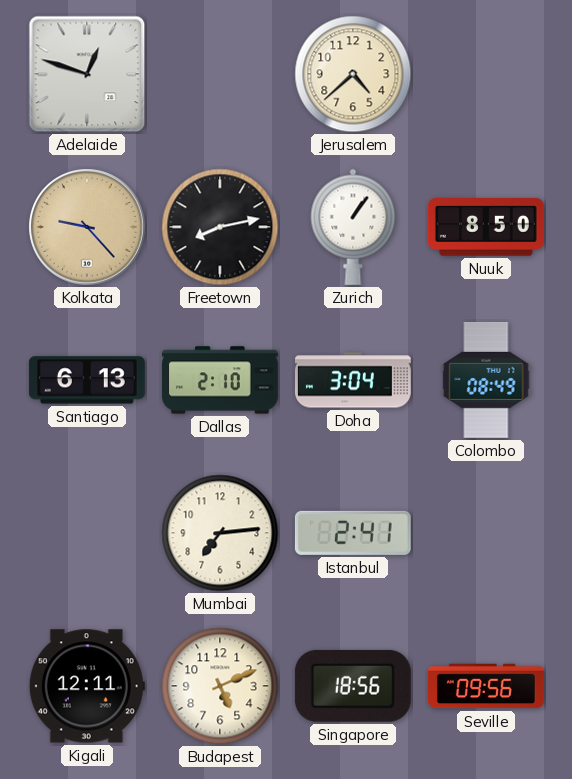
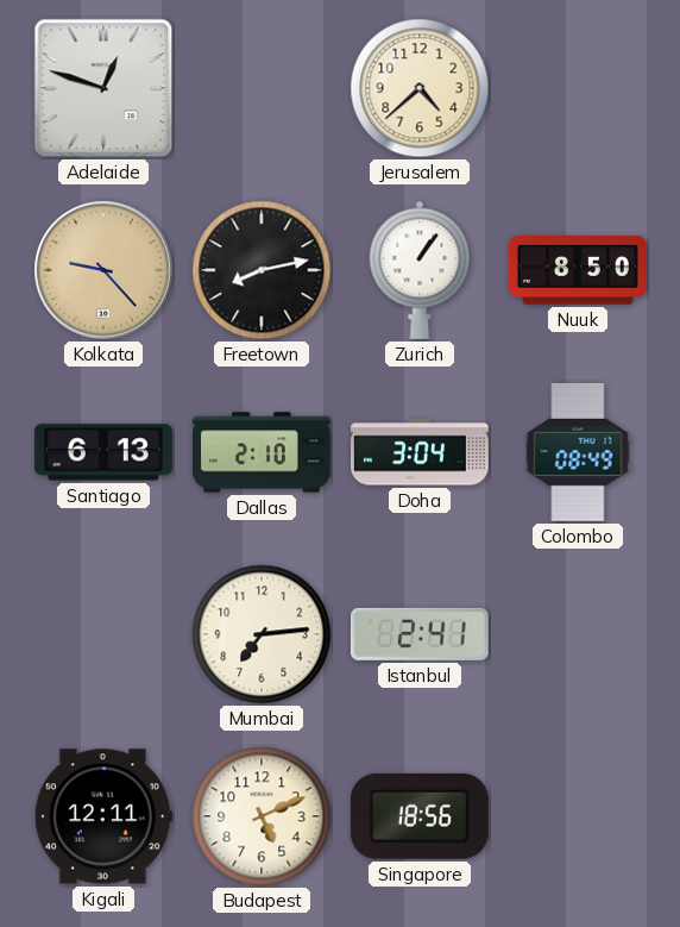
Seville: 09:56 -> none (487, 686)
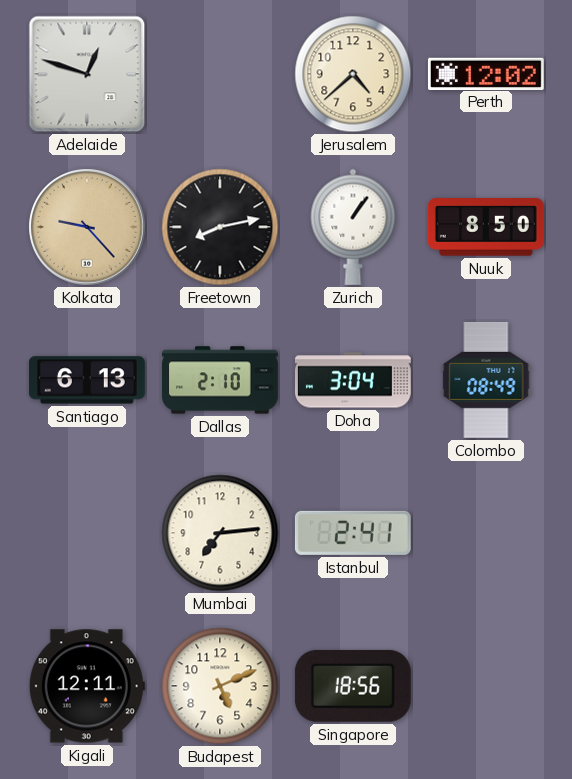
Perth: none -> 12:02 (486, 73)
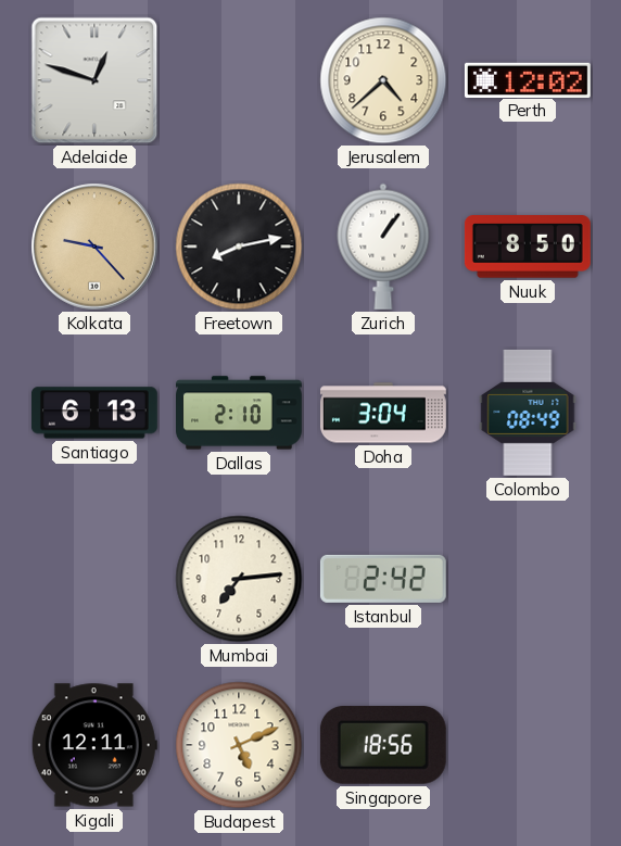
Istanbul: 2:41 -> 2:42 (383, 579)
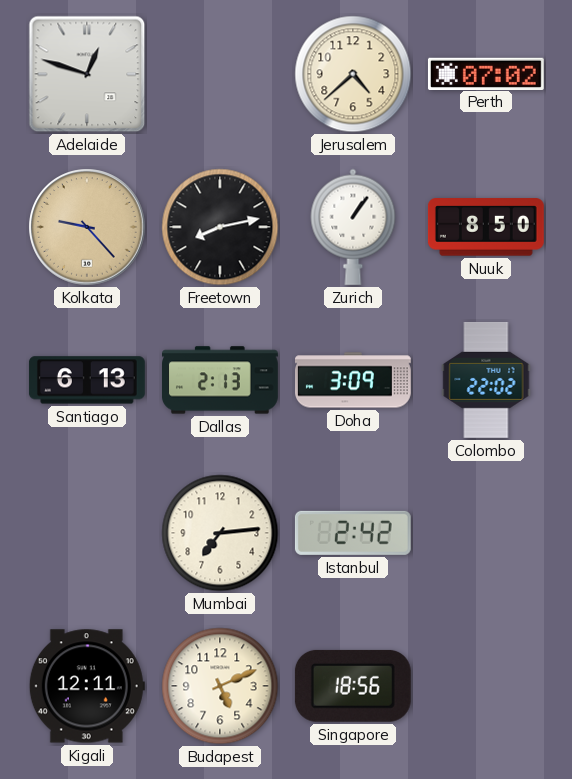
Perth: 12:02 -> 07:02 (486, 73)
Dallas: 2:10 -> 2:13 (221, 380)
Doha: 3:04 -> 3:09 (354, 380)
Colombo: 08:49 -> 22:02 (486, 380)
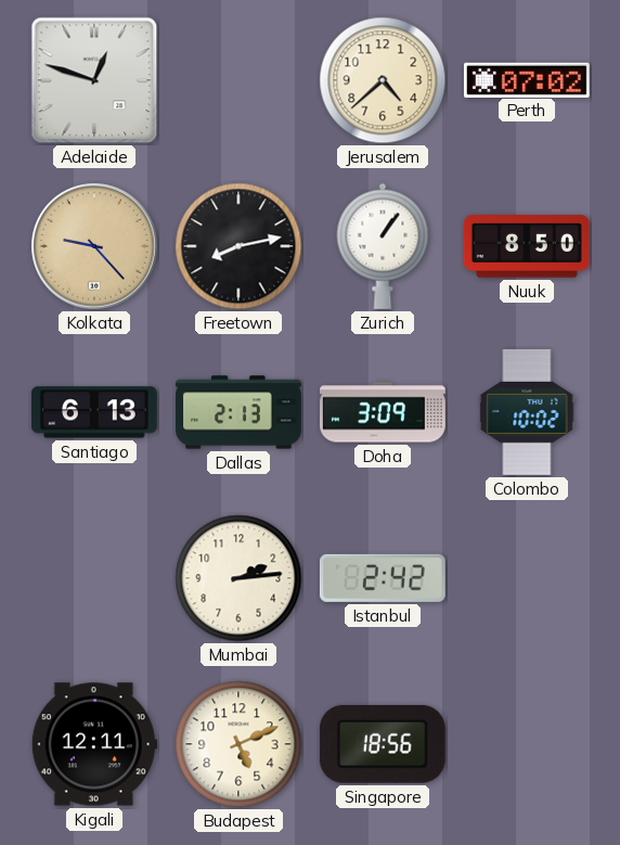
Colombo: 22:02 -> 10:02 (527, 412)
Mumbai: 7:14 -> 2:14 (238, 578)
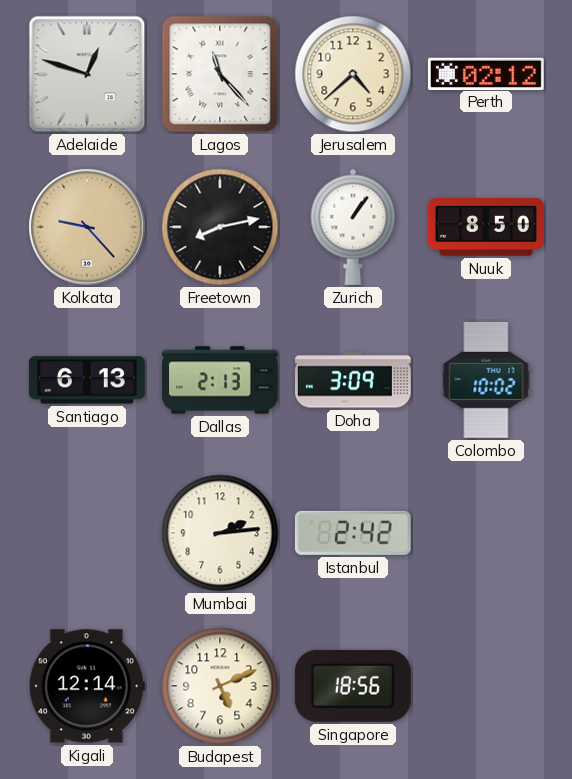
Lagos: none -> 11:23 (220, 74)
Perth: 07:02 -> 02:12 (486, 73)
Kigali: 12:11 -> 12:14 (87, 686)
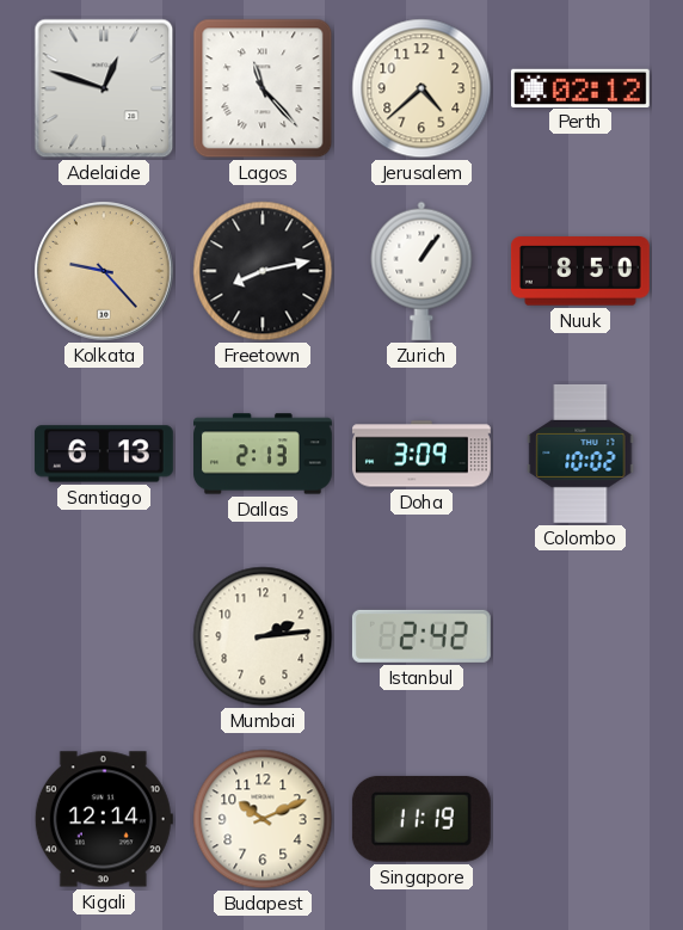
Budapest: 5:11 -> 10:11 (263, 819)
Singapore: 18:56 -> 11:19 (422, 819)
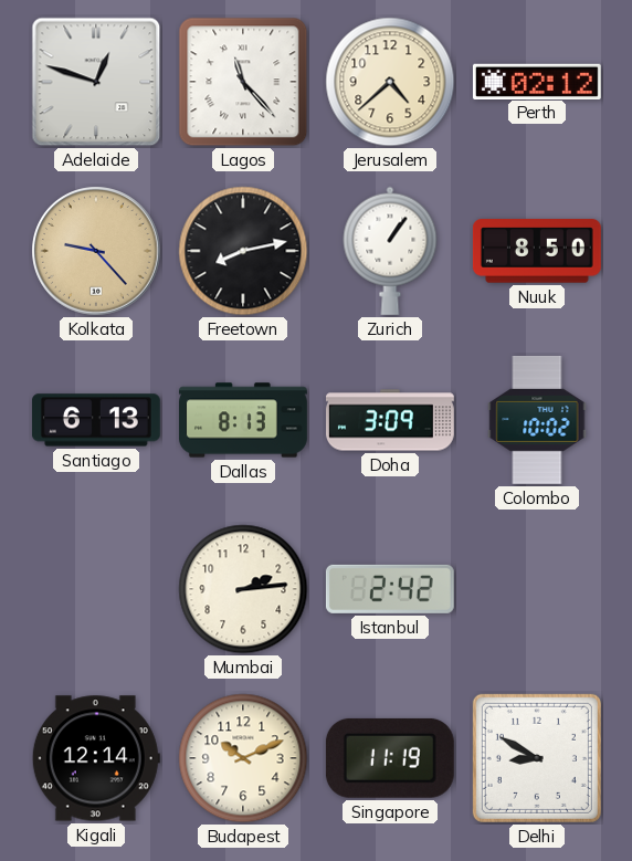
Dallas: 2:13 -> 8:13 (244, 420)
Delhi: none -> 8:50 (537, 758)
